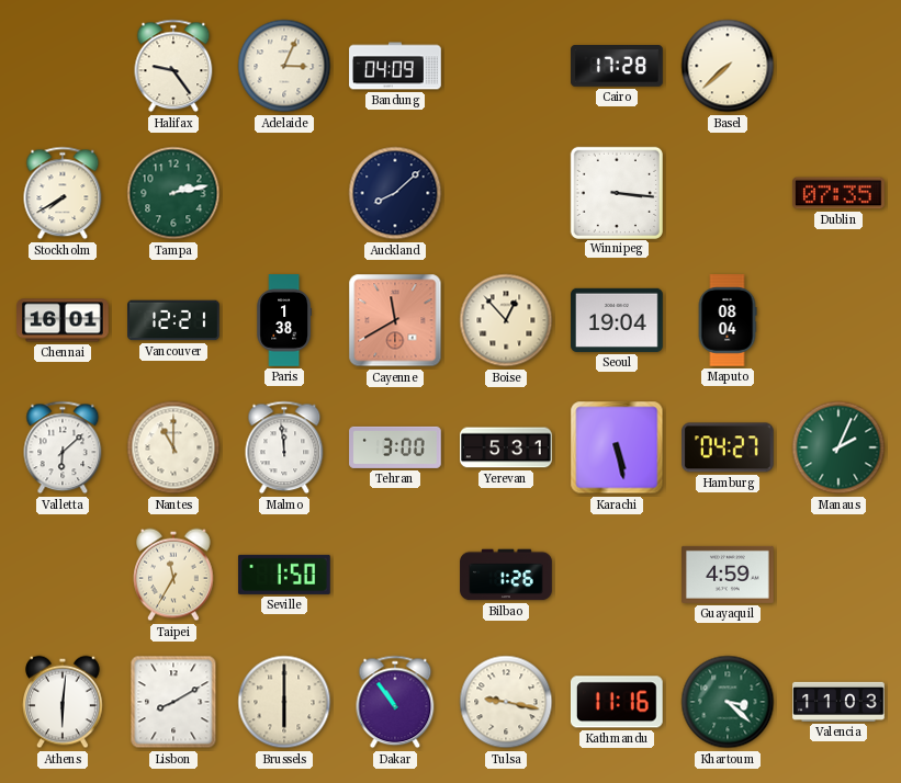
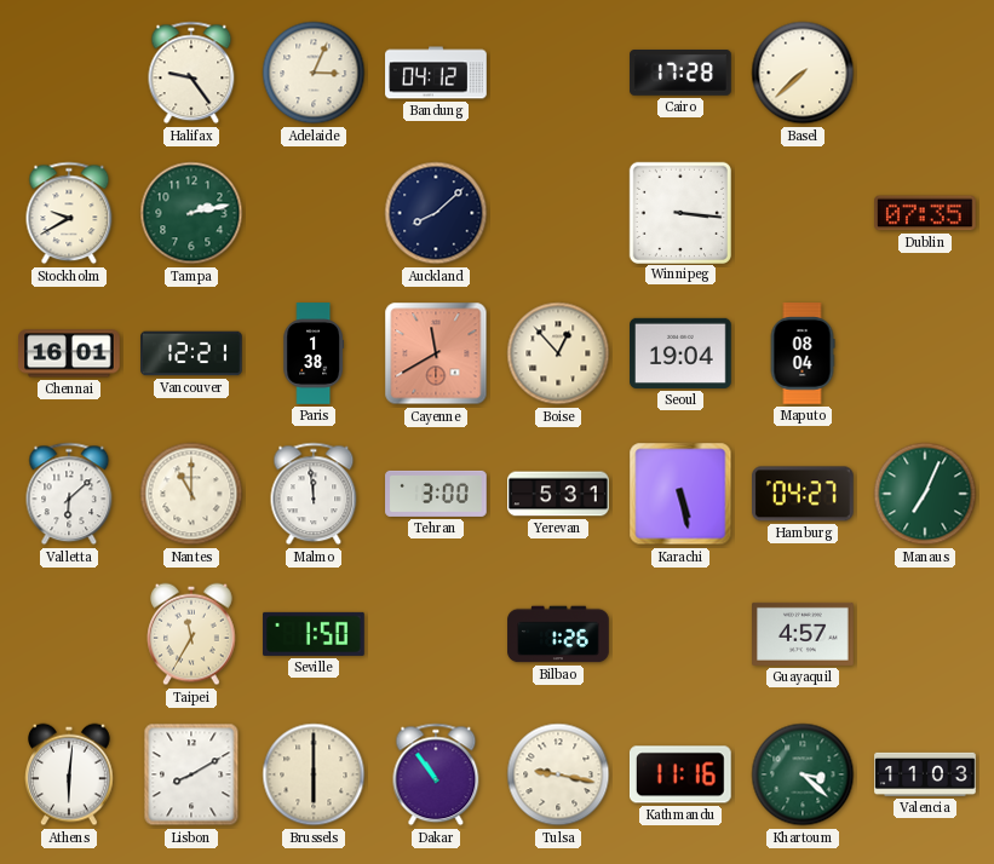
Bandung: 04:09 -> 04:12 (436, 73)
Stockholm: 7:40 -> 9:40 (69, 213)
Manaus: 2:04 -> 7:04 (925, 494)
Guayaquil: 4:59 -> 4:57 (803, 634)
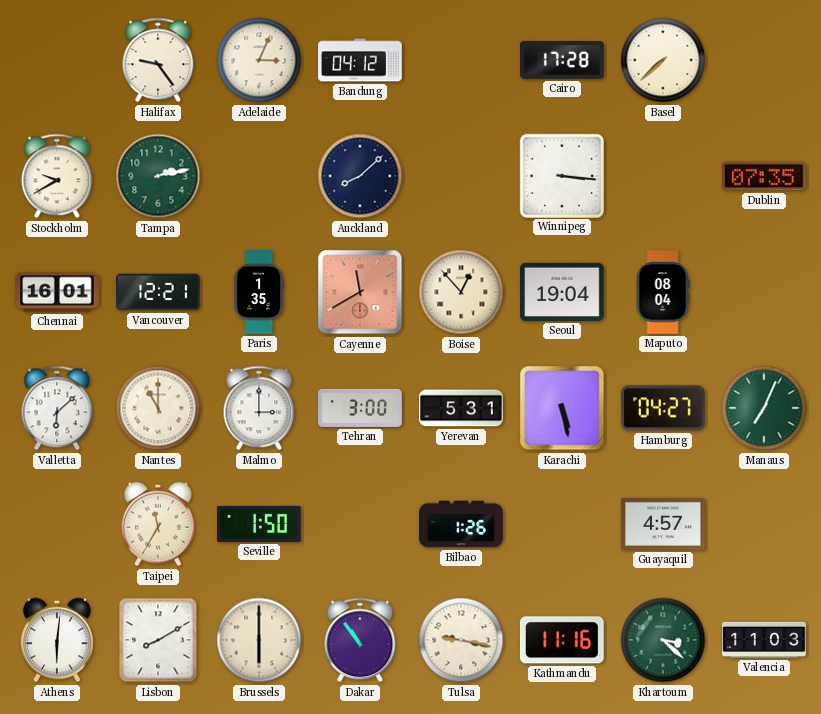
Paris: 1:38 -> 1:35 (258, 292)
Malmo: 11:59 -> 3:00 (259, 408)
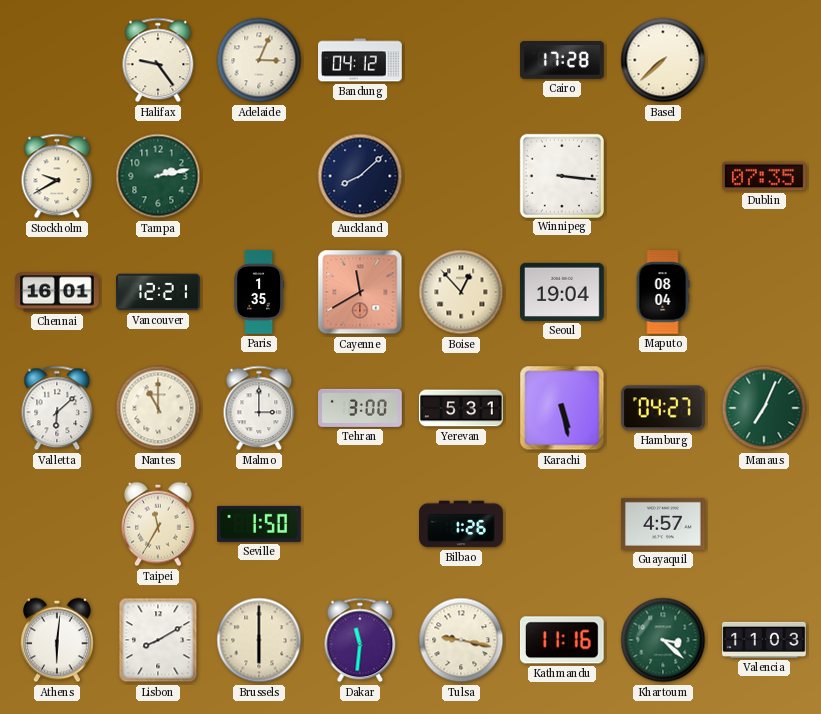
Dakar: 10:54 -> 11:31 (360, 640)
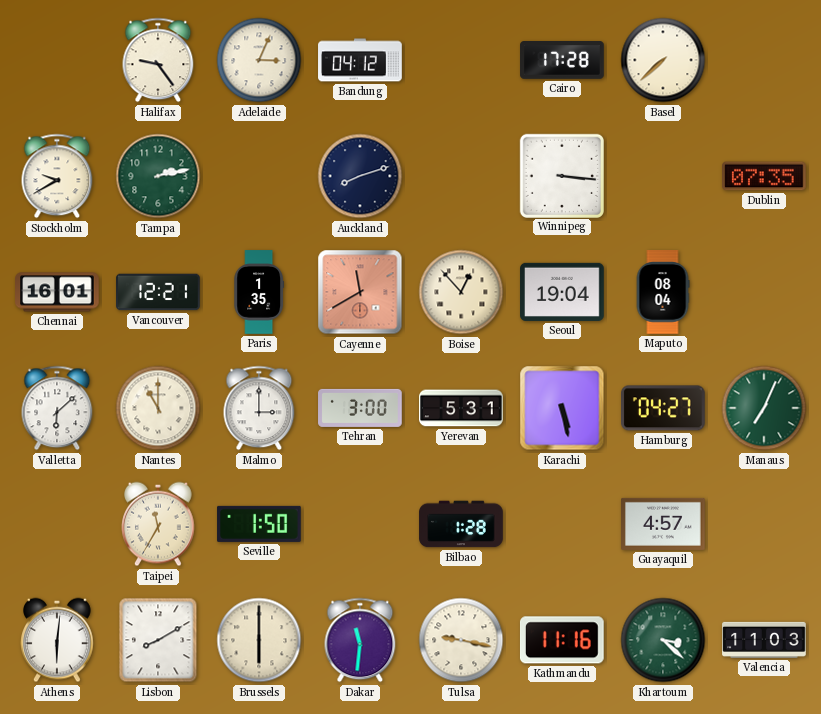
Auckland: 8:08 -> 8:12 (360, 176)
Bilbao: 1:26 -> 1:28 (461, 524)
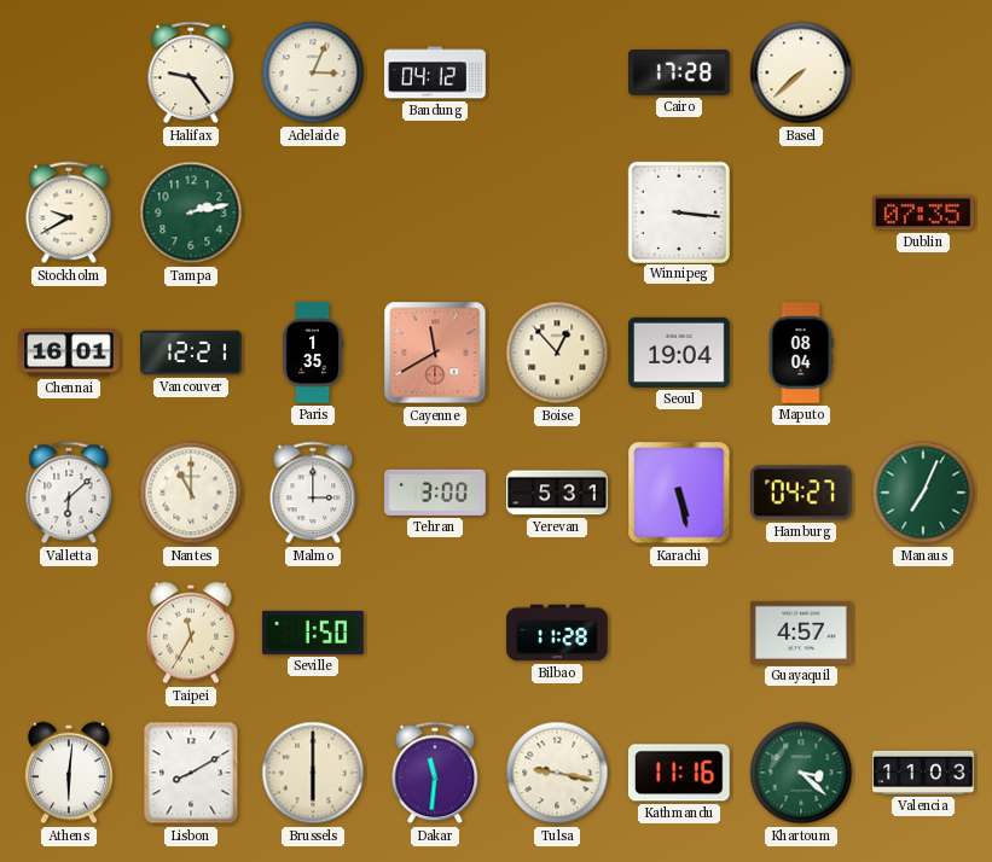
Auckland: 8:12 -> none (360, 176)
Bilbao: 1:28 -> 11:28 (557, 633)
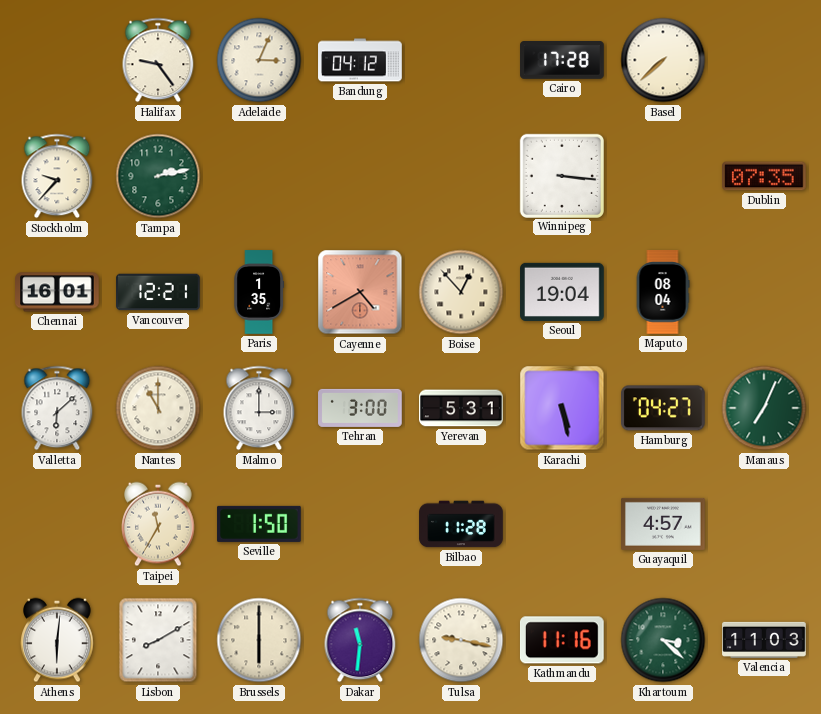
Stockholm: 9:40 -> 9:37 (57, 176)
Cayenne: 11:40 -> 4:40 (360, 292)
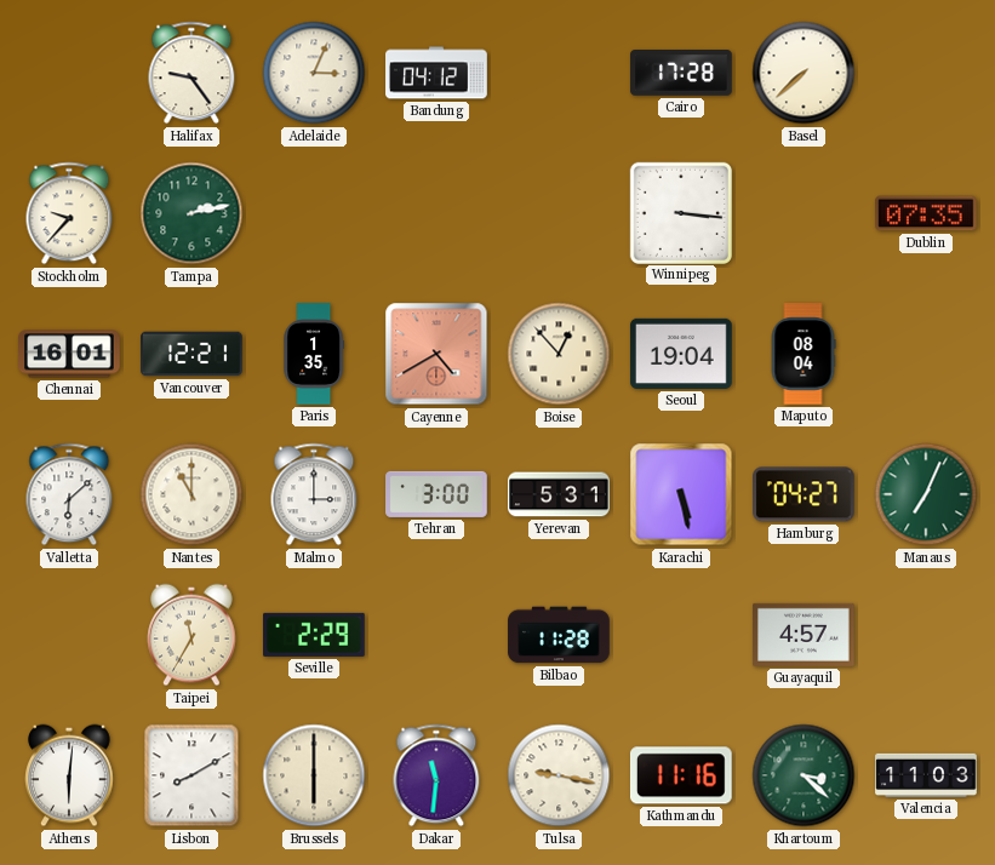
Seville: 1:50 -> 2:29 (314, 635)
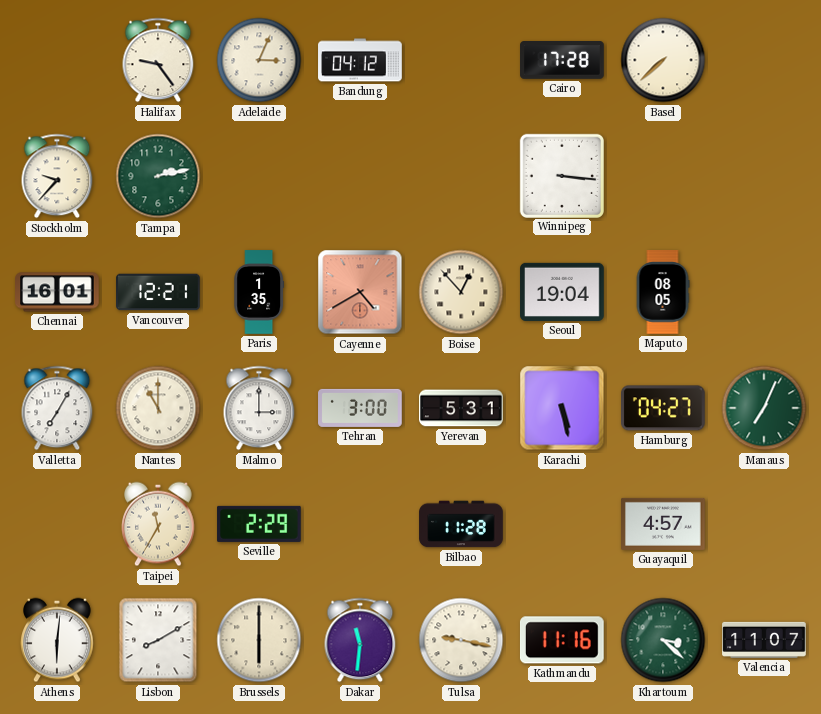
Dublin: 07:35 -> none (926, 213)
Maputo: 08:04 -> 08:05 (663, 292)
Valletta: 6:08 -> 7:05 (57, 408)
Valencia: 11:03 -> 11:07 (764, 640)
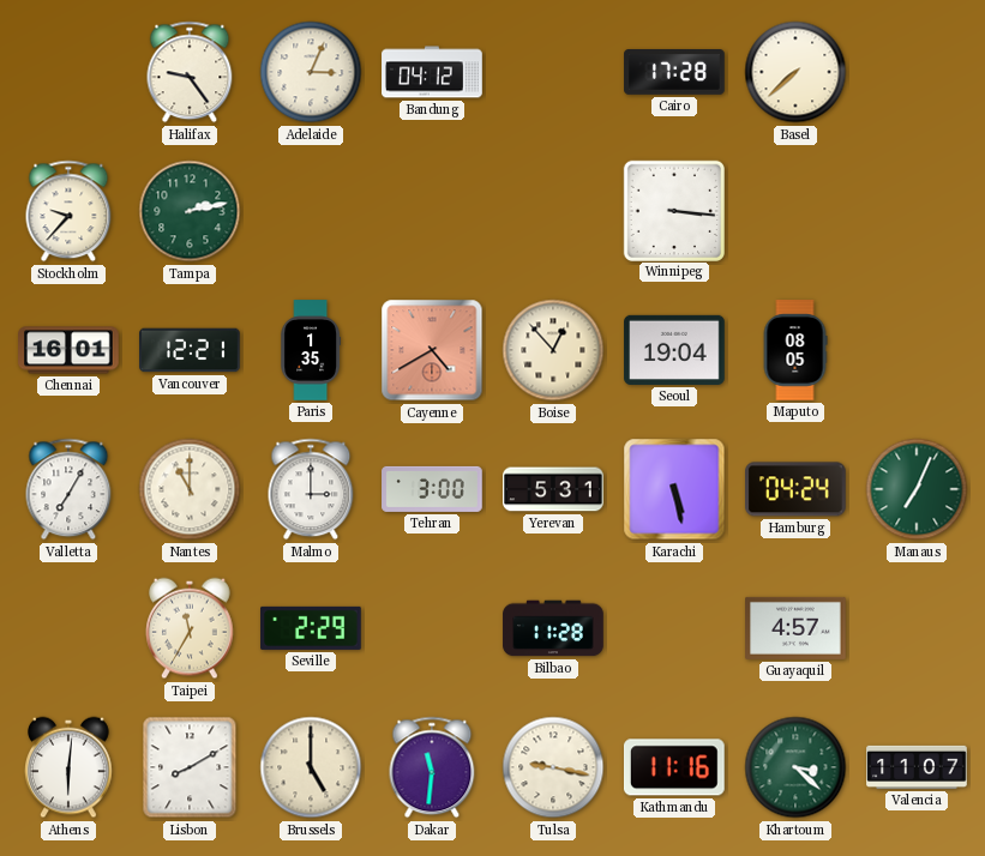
Hamburg: 04:27 -> 04:24 (797, 489)
Brussels: 6:00 -> 5:00 (311, 767)
